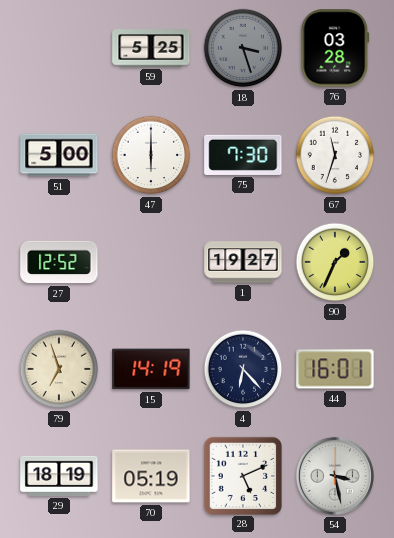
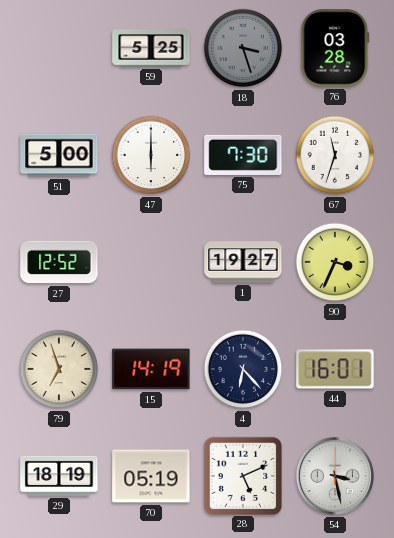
90: 1:34 -> 3:34 (335, 262)
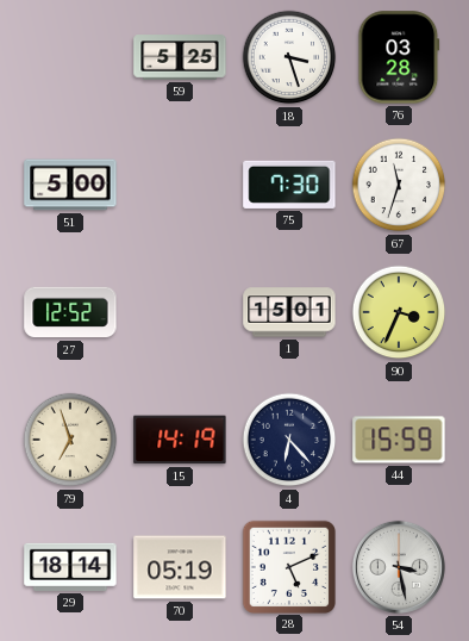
18 dial: grey -> white (289, 57)
47: 6:00 -> none (151, 155)
1: 19:27 -> 15:01 (289, 312)
44: 16:01 -> 15:59 (399, 440)
29: 18:19 -> 18:14 (70, 567)
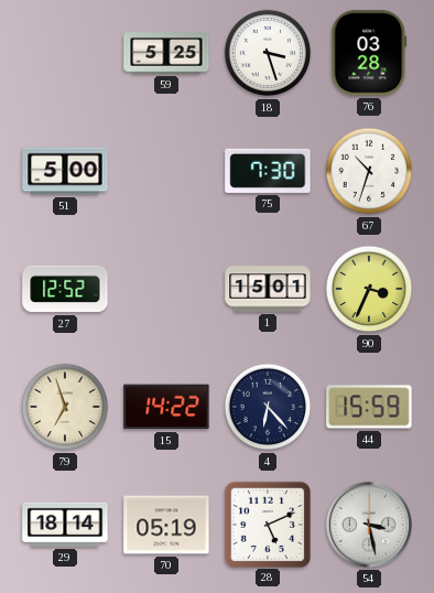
67: 11:33 -> 10:33 (369, 171)
15: 14:19 -> 14:22 (166, 407)
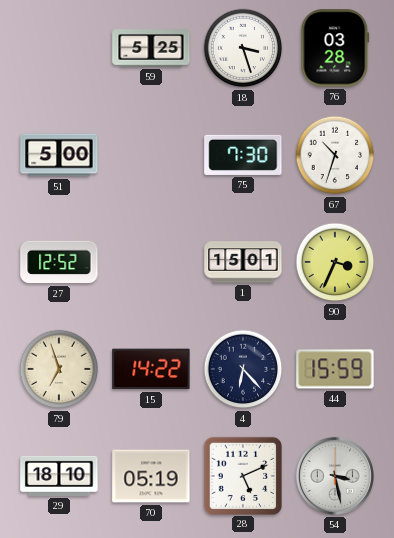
29: 18:14 -> 18:10 (59, 476)
